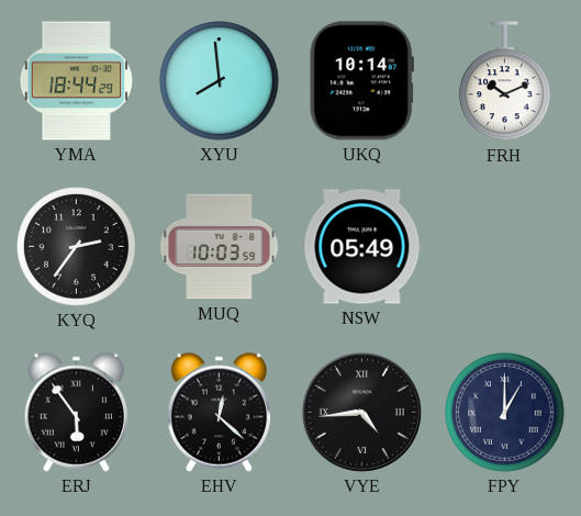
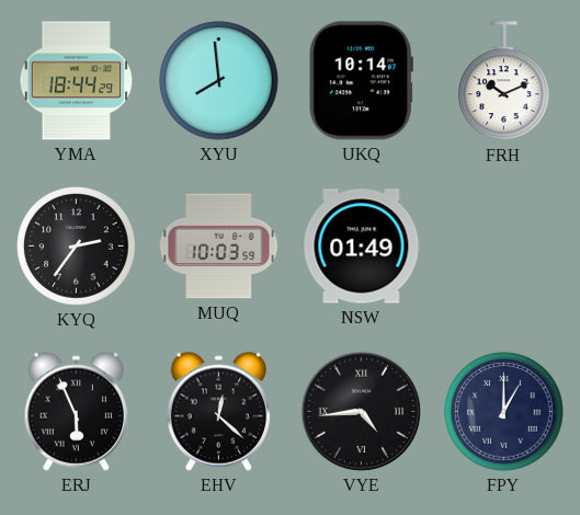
NSW: 05:49 -> 01:49 (362, 247)
ERJ: 5:54 -> 5:56 (76, 411)
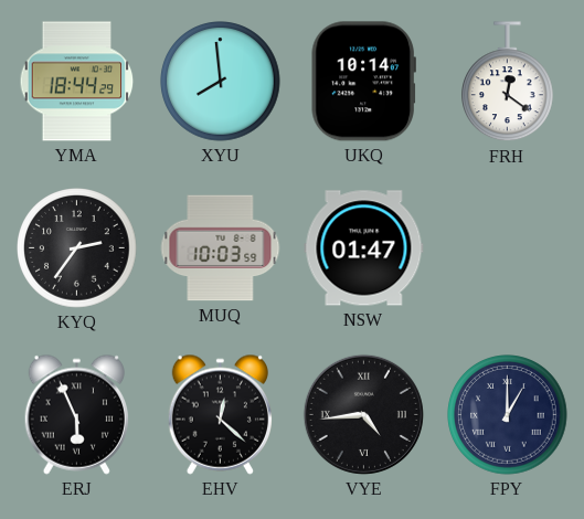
FRH: 10:11 -> 12:21 (508, 82)
NSW: 01:49 -> 01:47 (364, 248)
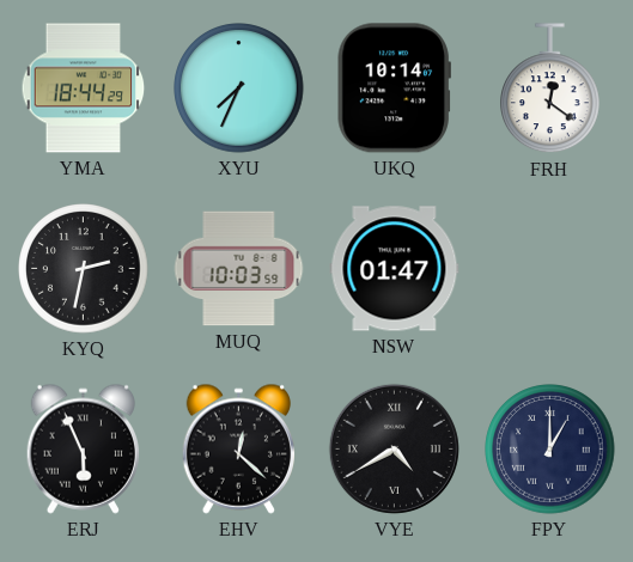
XYU: 7:59 -> 7:34 (239, 88)
KYQ: 2:36 -> 2:32 (84, 269)
VYE: 4:44 -> 4:40 (394, 448)
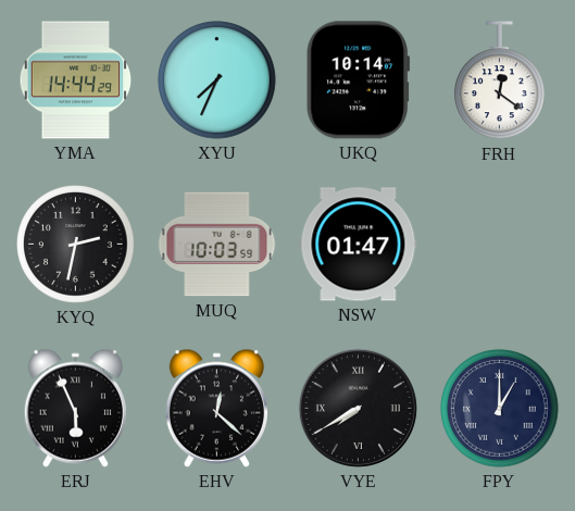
YMA: 18:44 -> 14:44 (76, 80)
VYE: 4:40 -> 7:40 (358, 408)
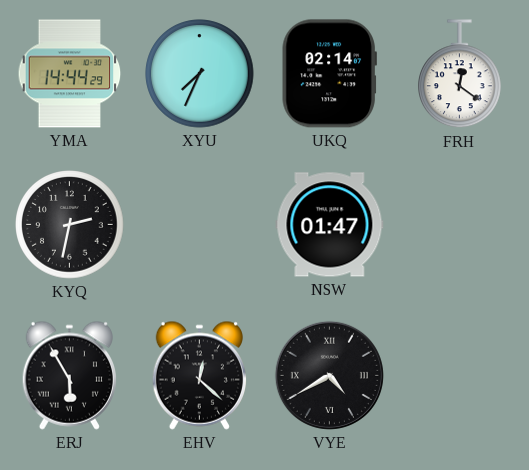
UKQ: 10:14 -> 02:14 (329, 74)
MUQ: 10:03 -> none (217, 245)
ERJ: 5:56 -> 5:55 (69, 375)
VYE: 7:40 -> 4:40 (329, 375)
FPY: 1:00 -> none (500, 409)
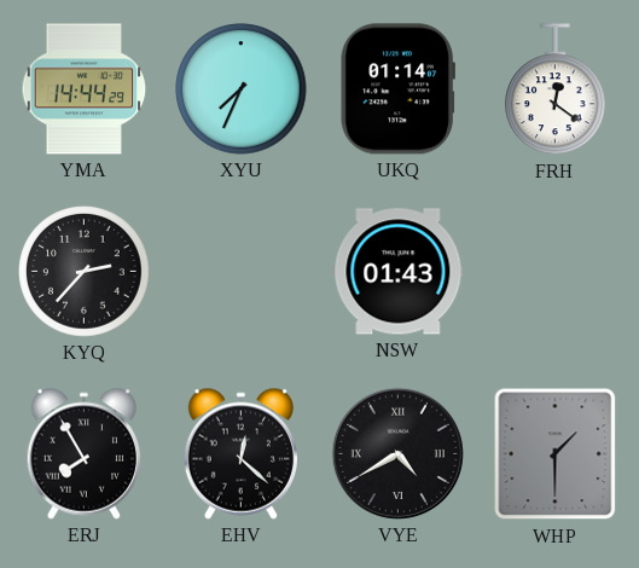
UKQ: 02:14 -> 01:14 (397, 89)
KYQ: 2:32 -> 2:37 (85, 272)
NSW: 01:47 -> 01:43 (399, 272)
ERJ: 5:55 -> 7:55 (83, 453)
WHP: none -> 1:30 (556, 454)
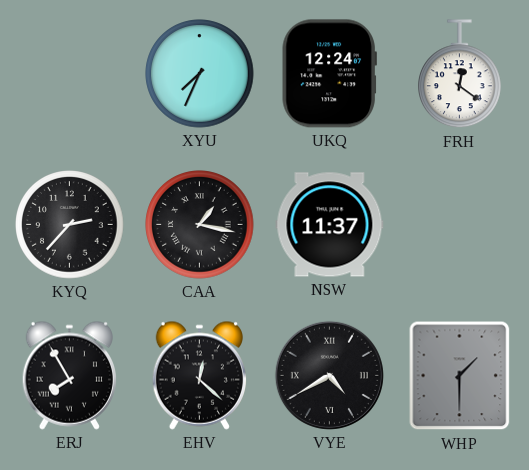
YMA: 14:44 -> none (85, 89)
UKQ: 01:14 -> 12:24 (329, 74)
CAA: none -> 1:17 (200, 225)
NSW: 01:43 -> 11:37 (330, 225)
